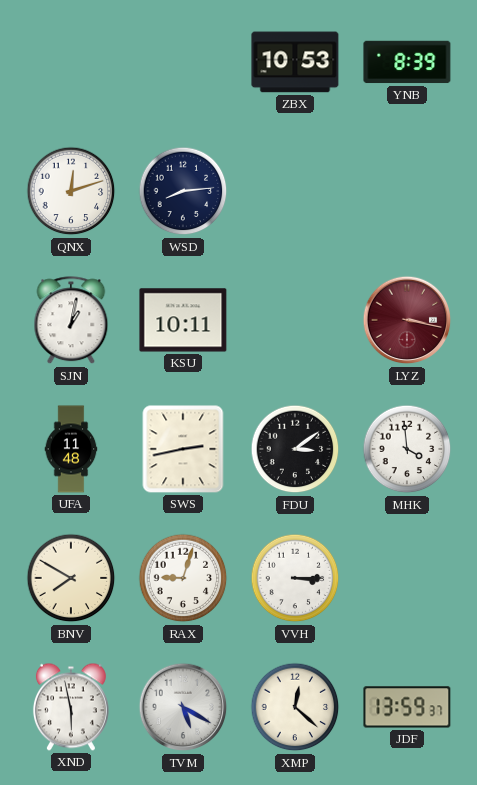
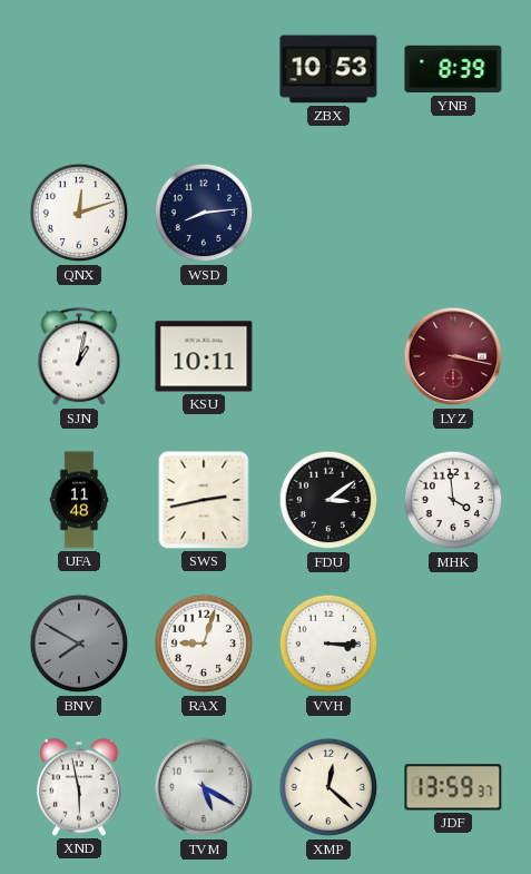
BNV dial: cream -> grey (79, 644)
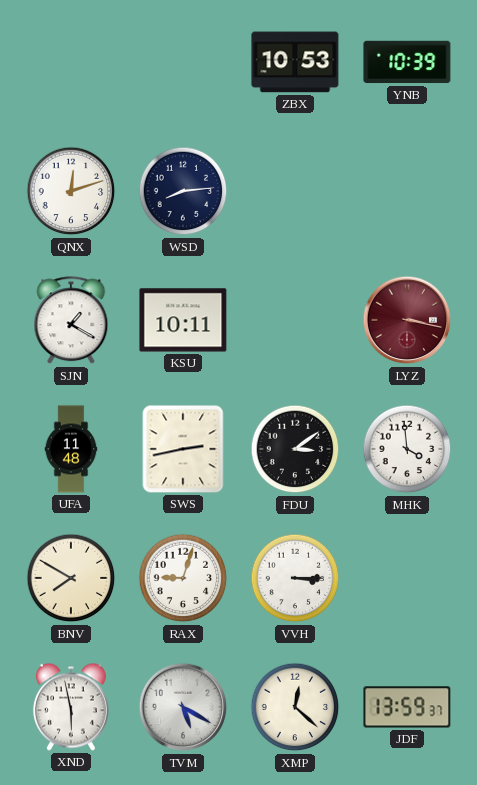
YNB: 8:39 -> 10:39 (407, 62)
SJN: 1:02 -> 1:20 (71, 321)
BNV dial: grey -> cream (71, 578)
